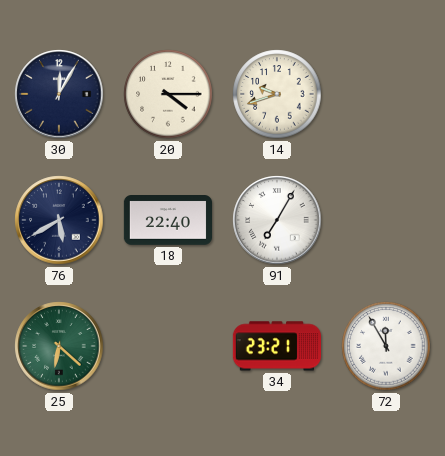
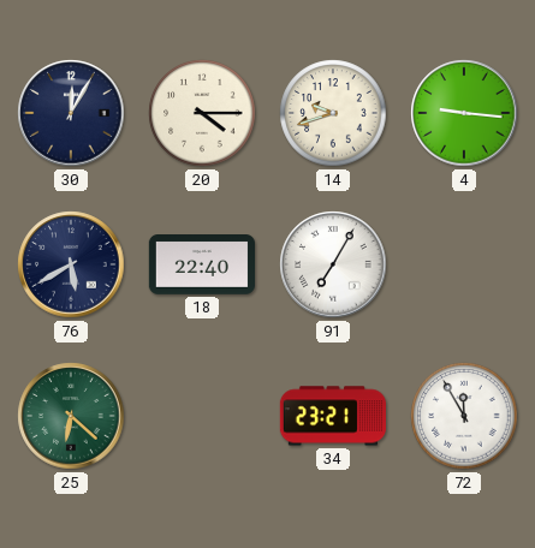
4: none -> 9:16 (464, 113)
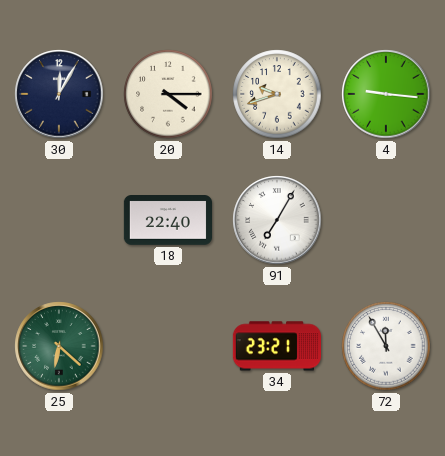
76: 5:40 -> none (71, 264)
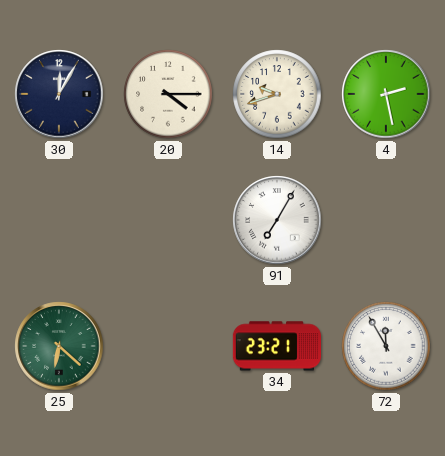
4: 9:16 -> 2:28 (386, 94)
18: 22:40 -> none (167, 221)
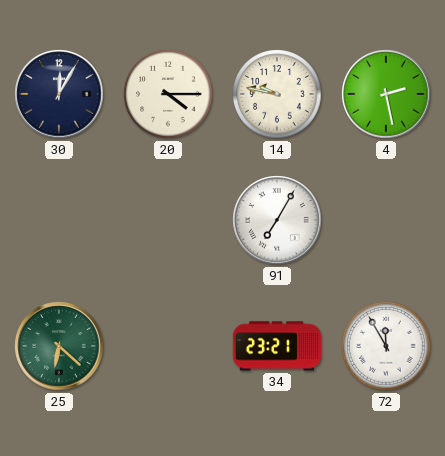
14: 9:42 -> 9:47 (277, 94)
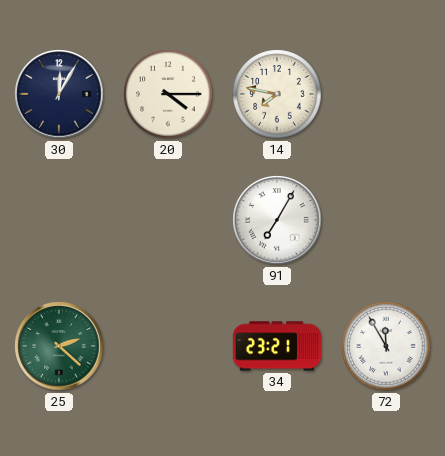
14: 9:47 -> 7:47 (277, 94)
4: 2:28 -> none (386, 94)
25: 6:22 -> 2:22 (59, 346)
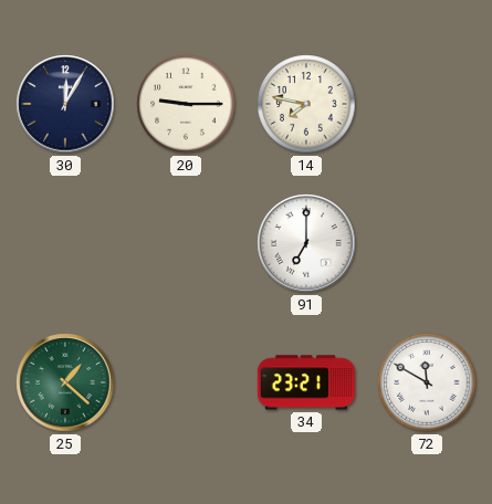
20: 4:15 -> 9:15 (186, 104)
91: 7:05 -> 7:00 (306, 243)
25: 2:22 -> 1:22 (65, 382)
72: 11:55 -> 11:50 (427, 382)
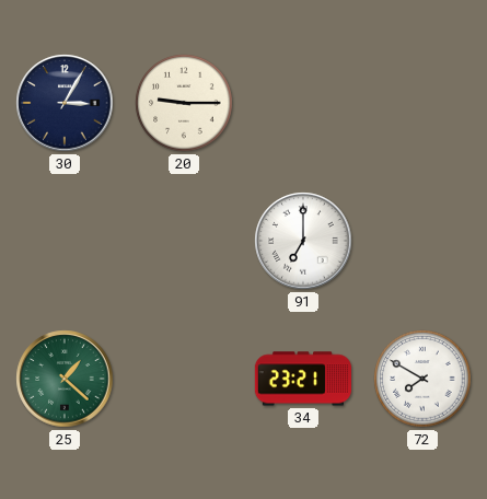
30: 12:05 -> 3:05 (65, 103)
14: 7:47 -> none (306, 104)
72: 11:50 -> 7:50 (422, 379)
